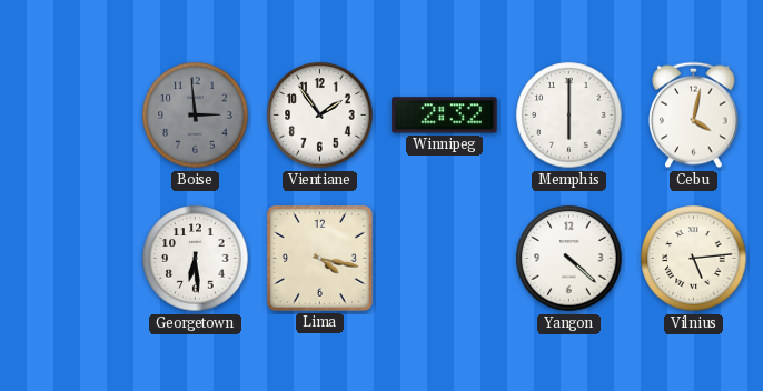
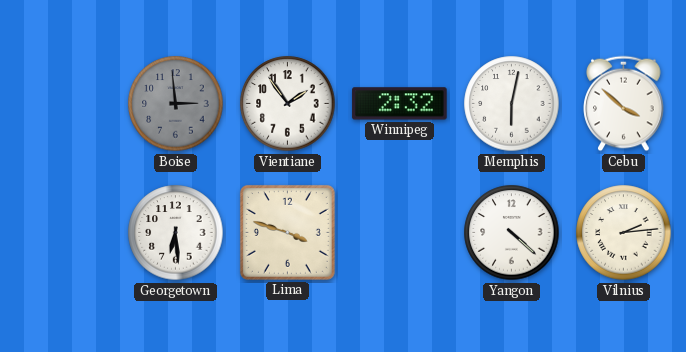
Memphis: 6:00 -> 6:02 (512, 104)
Cebu: 4:02 -> 3:52 (624, 104)
Lima: 4:17 -> 3:48 (287, 232)
Vilnius: 5:14 -> 2:14 (624, 233)
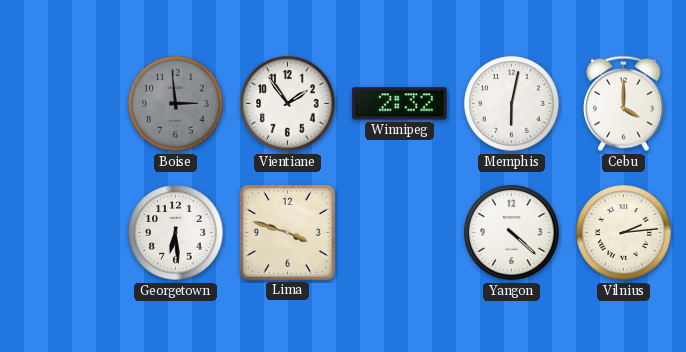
Cebu: 3:52 -> 4:00 (624, 104)
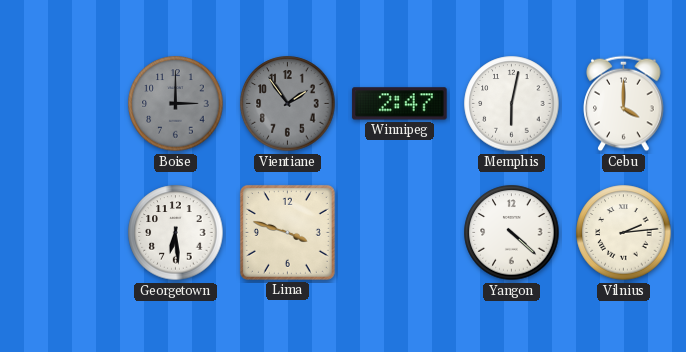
Boise: 2:59 -> 3:00 (176, 104)
Vientiane dial: white -> grey (288, 104)
Winnipeg: 2:32 -> 2:47 (400, 104)
